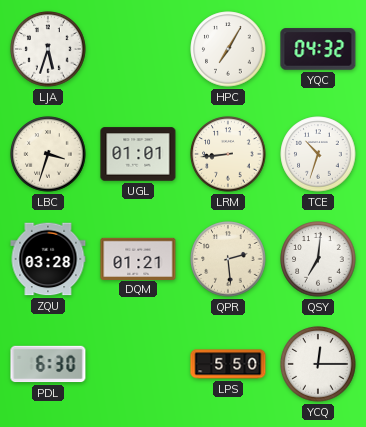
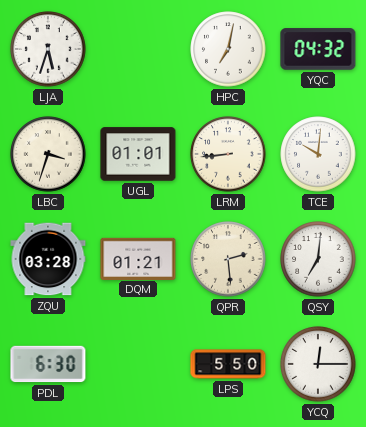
HPC: 7:05 -> 7:02 (228, 49)
TCE: 10:33 -> 10:01 (318, 154)
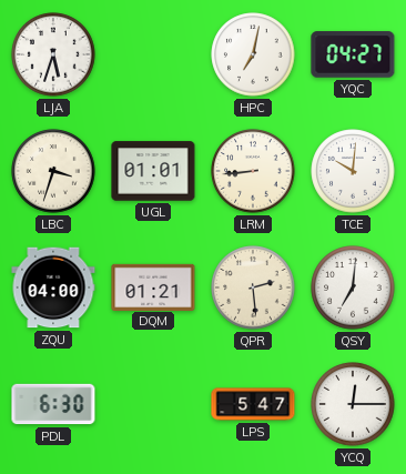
YQC: 04:32 -> 04:27 (353, 54)
ZQU: 03:28 -> 04:00 (53, 288)
LPS: 5:50 -> 5:47 (253, 404)
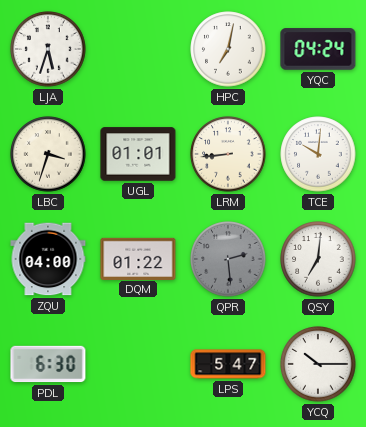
YQC: 04:27 -> 04:24 (318, 49)
DQM: 01:21 -> 01:22 (138, 258)
QPR dial: cream -> grey (228, 259)
YCQ: 12:15 -> 10:15 (318, 364)
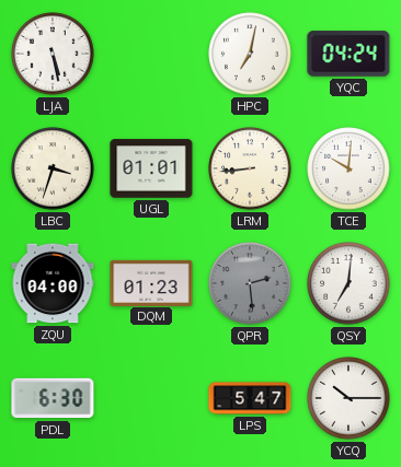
LJA: 5:33 -> 5:28 (53, 54)
DQM: 01:22 -> 01:23 (151, 282)
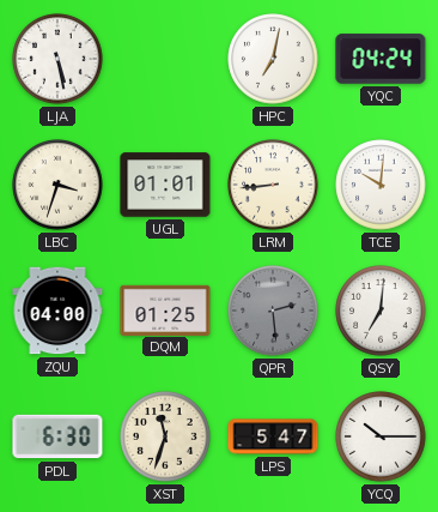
DQM: 01:23 -> 01:25 (165, 309)
XST: none -> 11:33 (165, 436)
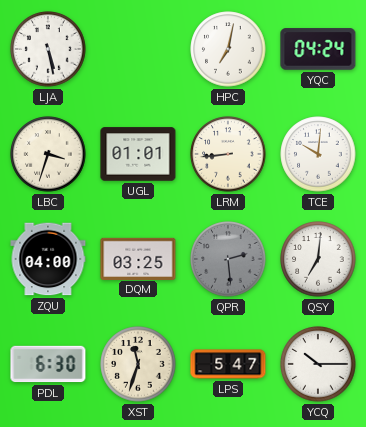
DQM: 01:25 -> 03:25 (138, 258)
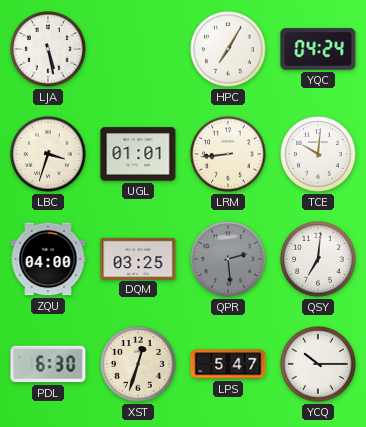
HPC: 7:02 -> 7:05 (228, 49)
XST: 11:33 -> 12:33 (138, 364)
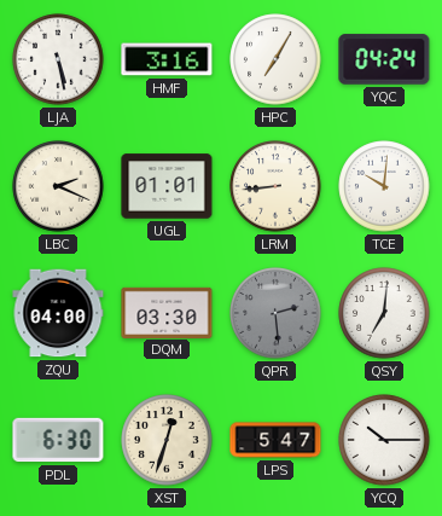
HMF: none -> 3:16 (167, 59)
LBC: 3:33 -> 2:19 (58, 186)
DQM: 03:25 -> 03:30 (167, 312)
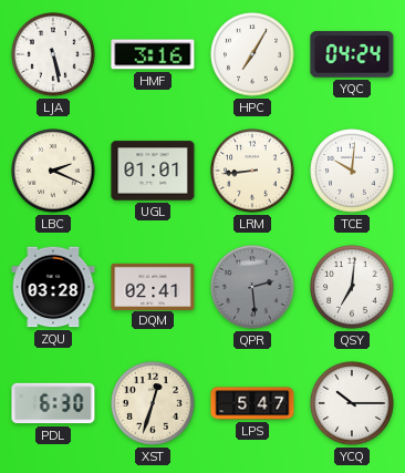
ZQU: 04:00 -> 03:28 (53, 287)
DQM: 03:30 -> 02:41 (153, 286)
